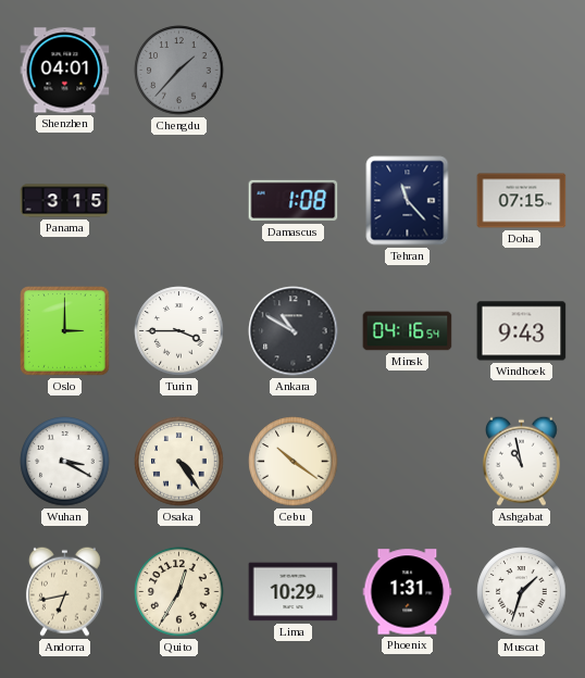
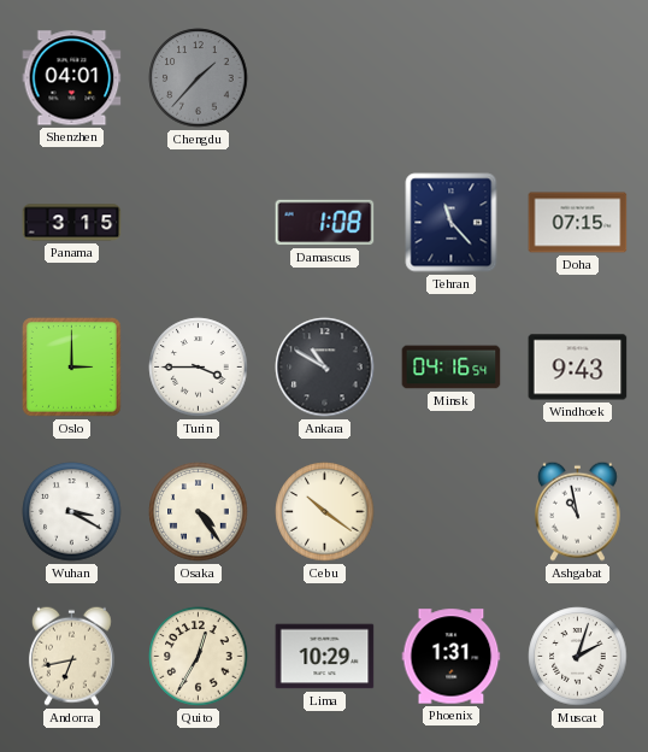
Muscat: 1:33 -> 2:03 (578, 657)
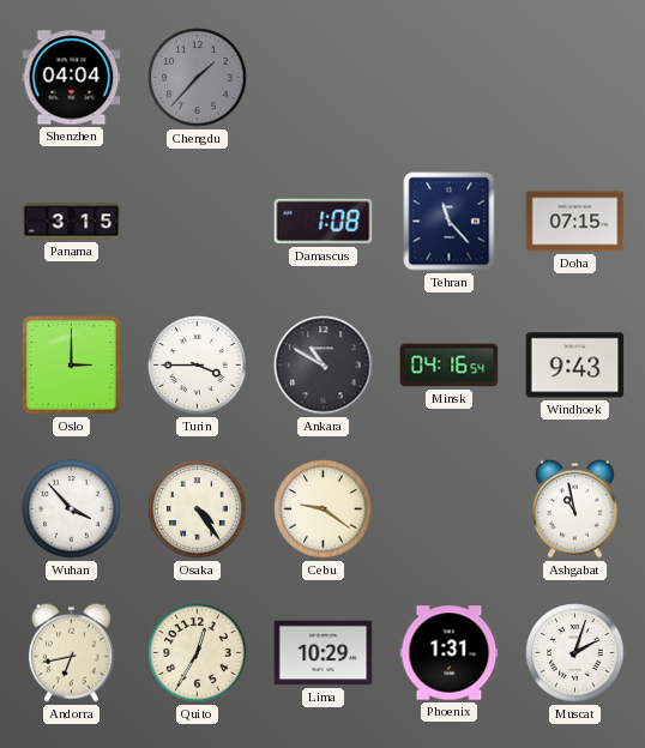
Shenzhen: 04:01 -> 04:04 (72, 78)
Wuhan: 3:20 -> 3:53 (72, 509)
Cebu: 10:21 -> 9:21 (324, 509)
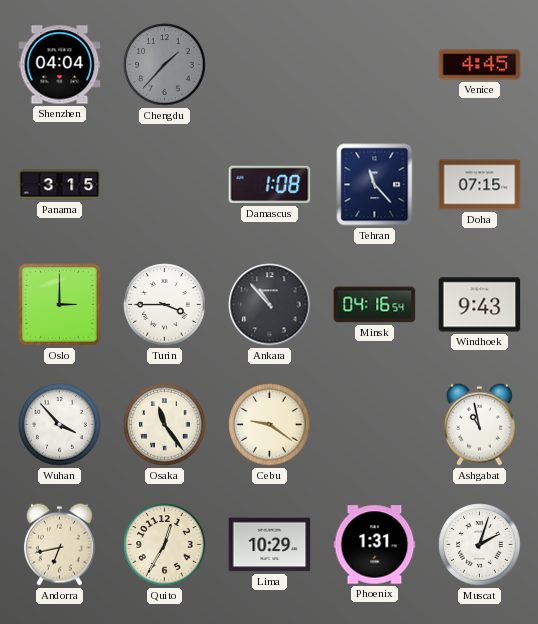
Venice: none -> 4:45 (480, 65)
Ankara: 10:50 -> 10:53 (270, 305)
Osaka: 4:24 -> 11:24 (165, 425)
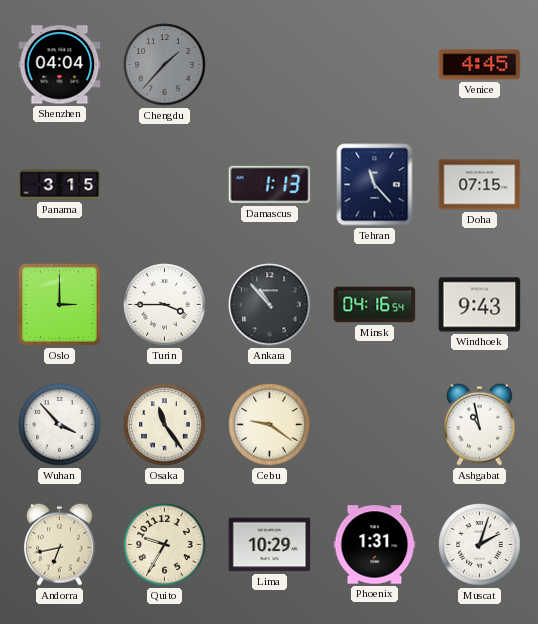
Damascus: 1:08 -> 1:13 (270, 185)
Quito: 12:35 -> 9:35 (165, 545)
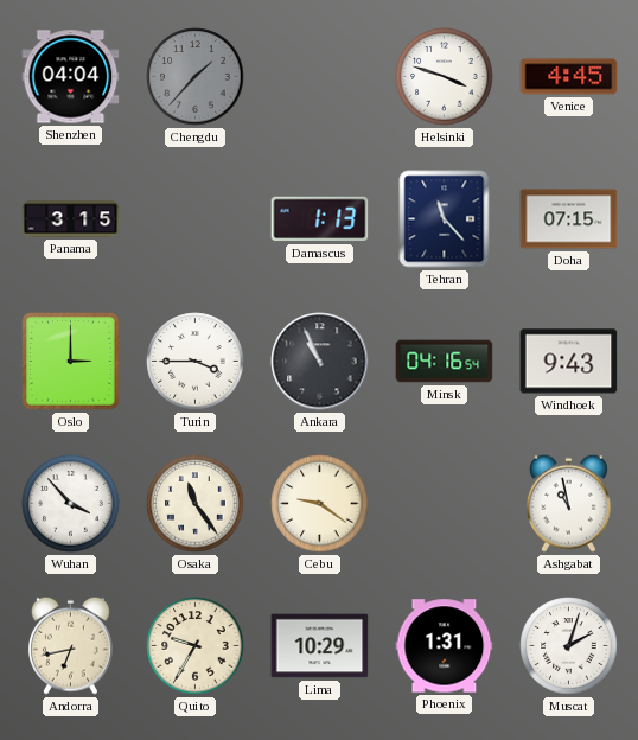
Helsinki: none -> 3:48 (445, 77)
Ankara: 10:53 -> 10:56 (320, 362)
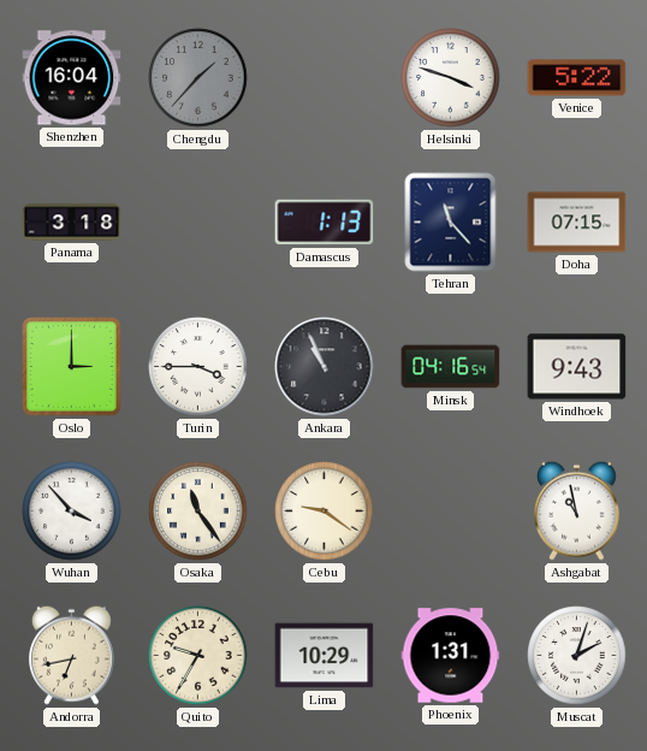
Shenzhen: 04:04 -> 16:04 (72, 78)
Venice: 4:45 -> 5:22 (577, 78)
Panama: 3:15 -> 3:18 (72, 223)
